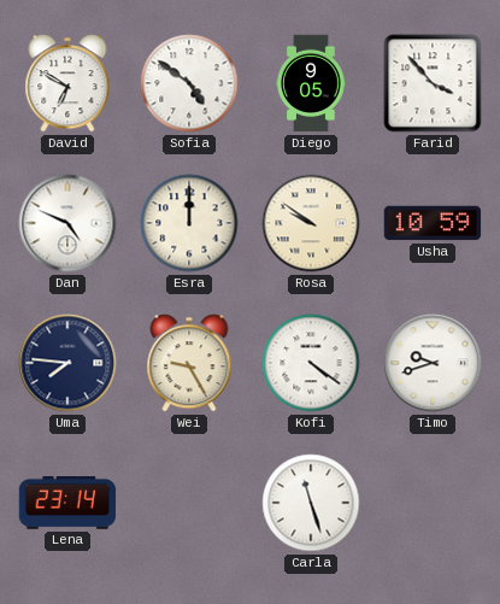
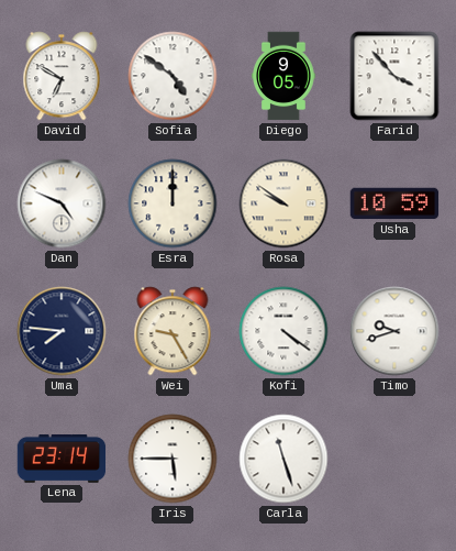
Iris: none -> 5:45 (173, 459)
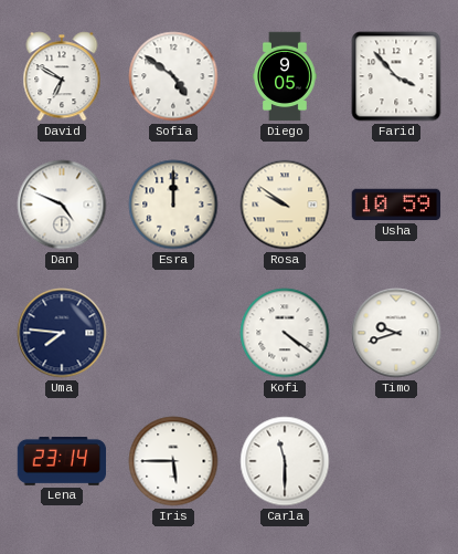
Wei: 9:25 -> none (173, 331)
Carla: 11:27 -> 11:30 (285, 461)
